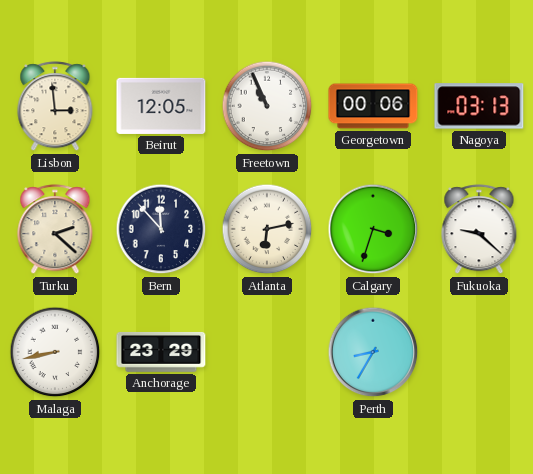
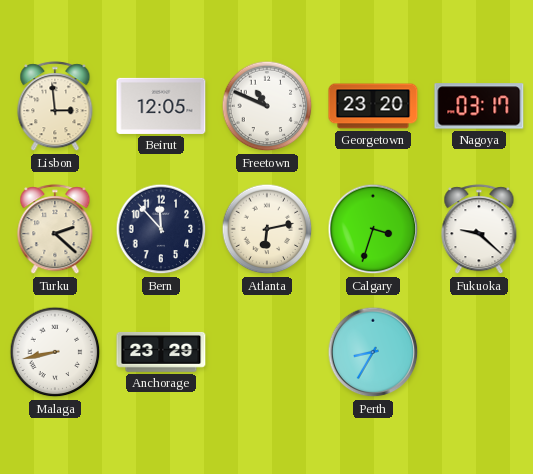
Freetown: 10:56 -> 10:49 (267, 106)
Georgetown: 00:06 -> 23:20 (373, 106)
Nagoya: 03:13 -> 03:17 (479, 106)
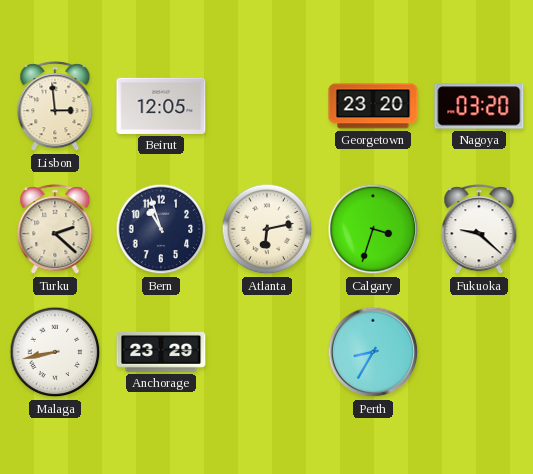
Freetown: 10:49 -> none (267, 106)
Nagoya: 03:17 -> 03:20 (479, 106)
Bern: 11:53 -> 10:57 (161, 229)
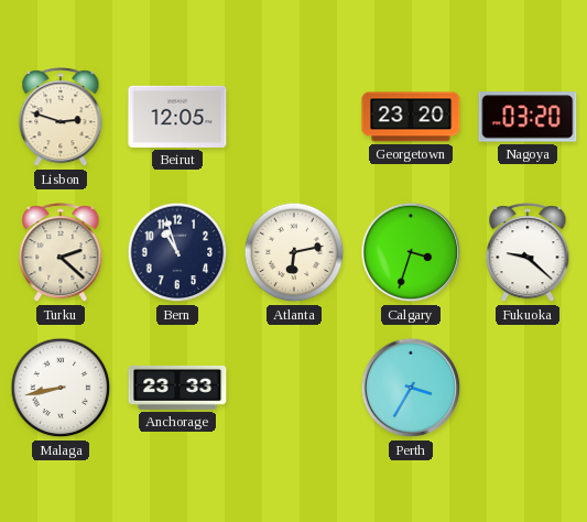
Lisbon: 2:59 -> 2:48 (61, 118)
Anchorage: 23:29 -> 23:33 (177, 388)
Perth: 8:35 -> 3:35 (411, 388)
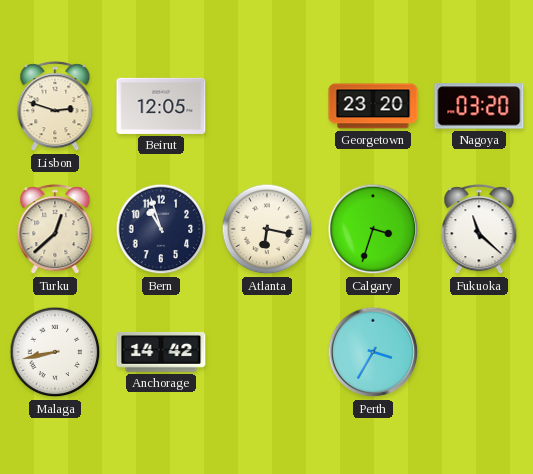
Turku: 2:22 -> 12:38 (55, 230)
Atlanta: 6:13 -> 6:17 (267, 229)
Fukuoka: 9:22 -> 11:22 (479, 230)
Anchorage: 23:33 -> 14:42 (161, 352)
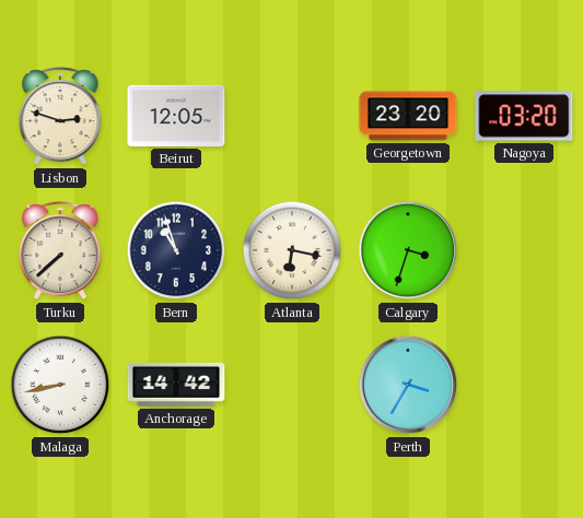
Turku: 12:38 -> 7:38 (60, 251)
Fukuoka: 11:22 -> none (479, 230)
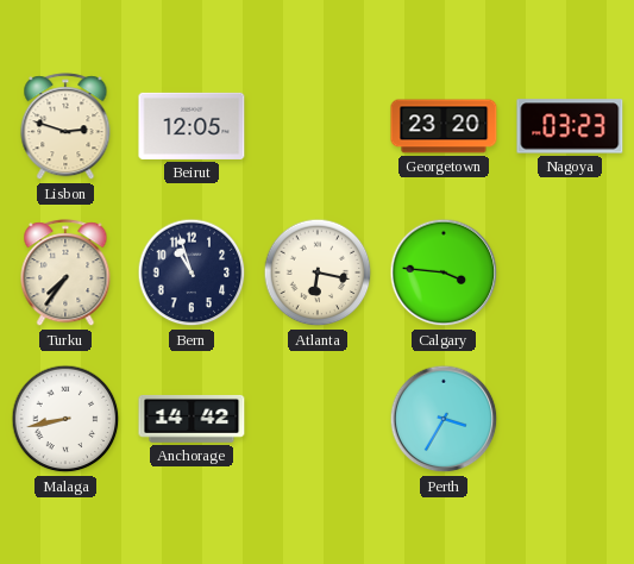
Nagoya: 03:20 -> 03:23 (570, 126)
Turku: 7:38 -> 7:36 (65, 274)
Calgary: 3:33 -> 3:46 (444, 272)
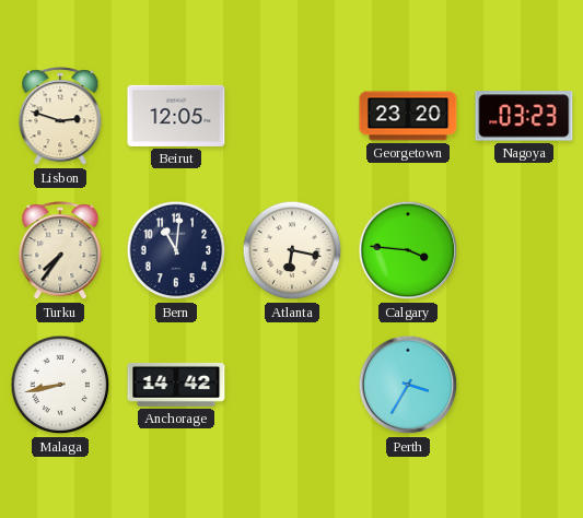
Bern: 10:57 -> 11:01 (176, 250)
